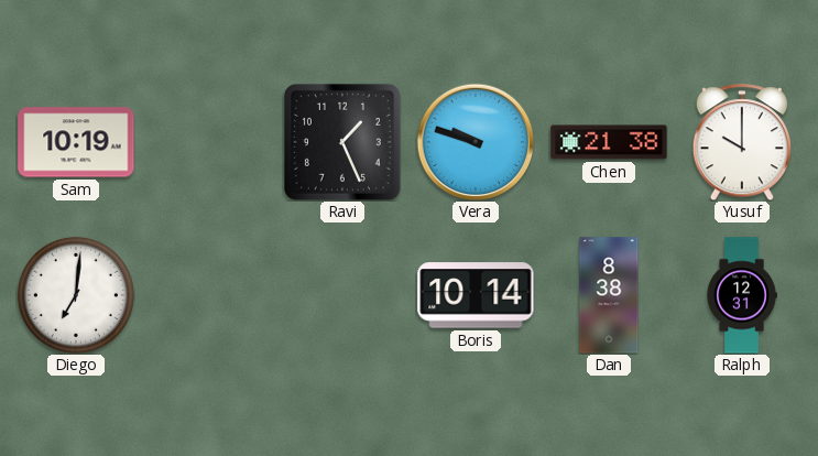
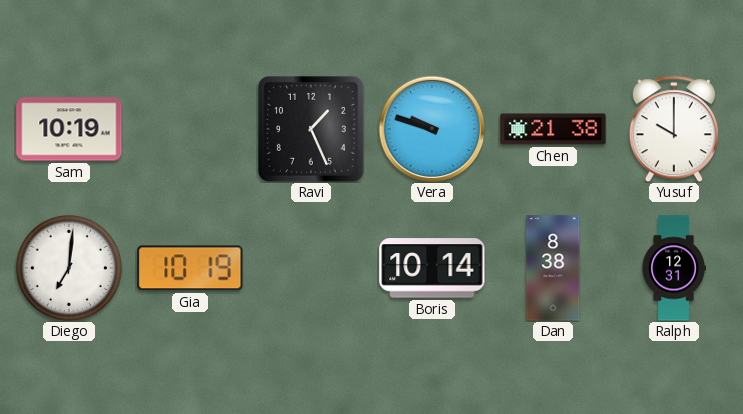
Gia: none -> 10:19 (190, 268)
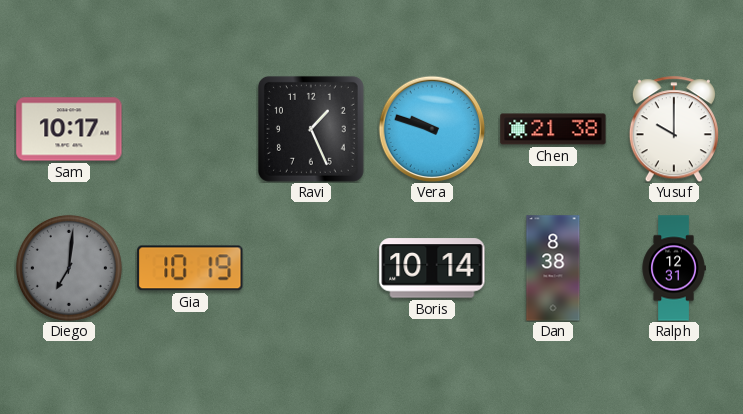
Sam: 10:19 -> 10:17 (69, 129)
Diego dial: white -> grey (69, 268)
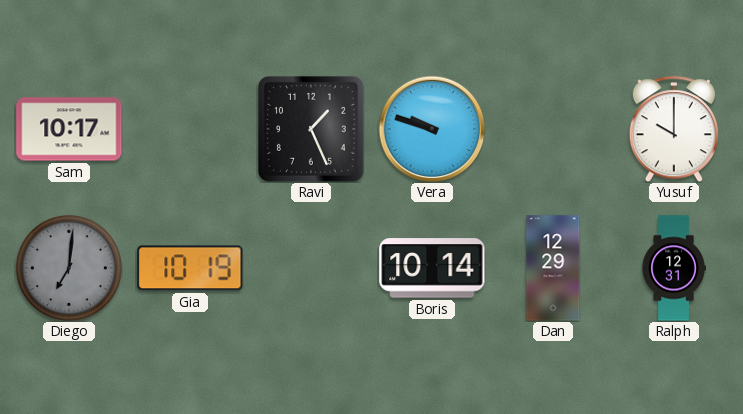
Chen: 21:38 -> none (553, 129)
Dan: 8:38 -> 12:29 (553, 268)
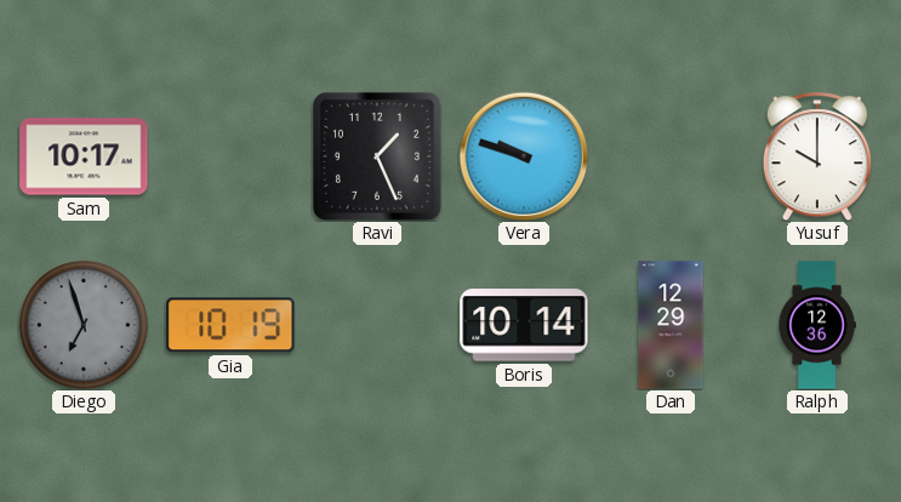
Diego: 7:01 -> 6:57 (84, 325)
Ralph: 12:31 -> 12:36 (817, 325)
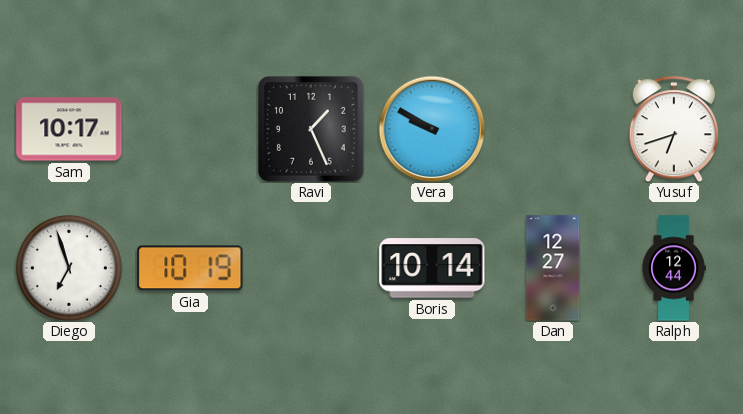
Vera: 9:48 -> 9:50 (432, 129)
Yusuf: 10:00 -> 6:42 (674, 129)
Diego dial: grey -> white (69, 268)
Dan: 12:29 -> 12:27 (553, 268)
Ralph: 12:36 -> 12:44 (674, 268)
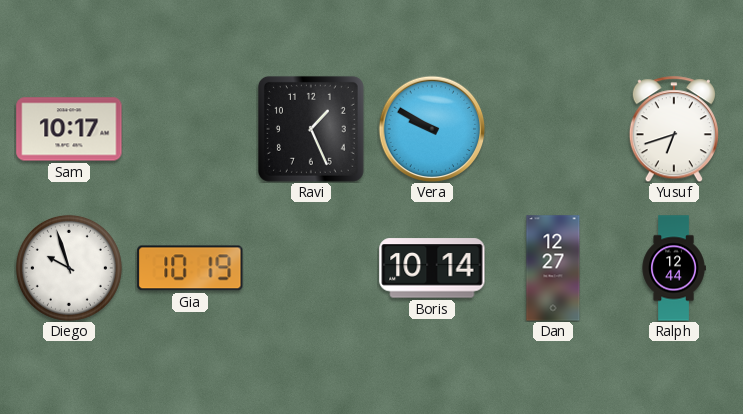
Diego: 6:57 -> 9:57 (69, 268)
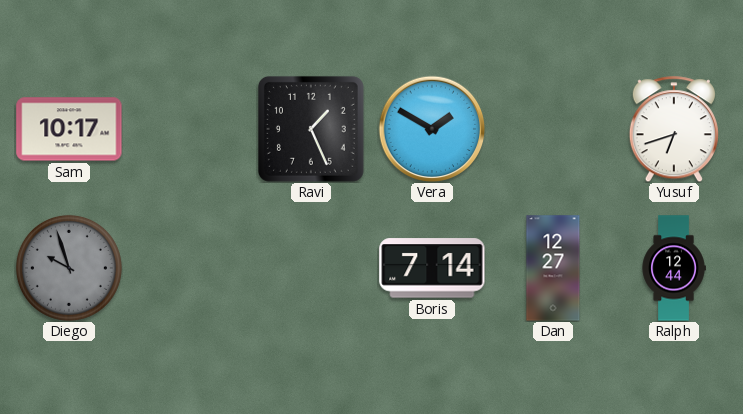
Vera: 9:50 -> 1:50 (432, 129)
Diego dial: white -> grey (69, 268)
Gia: 10:19 -> none (190, 268)
Boris: 10:14 -> 7:14 (432, 268)
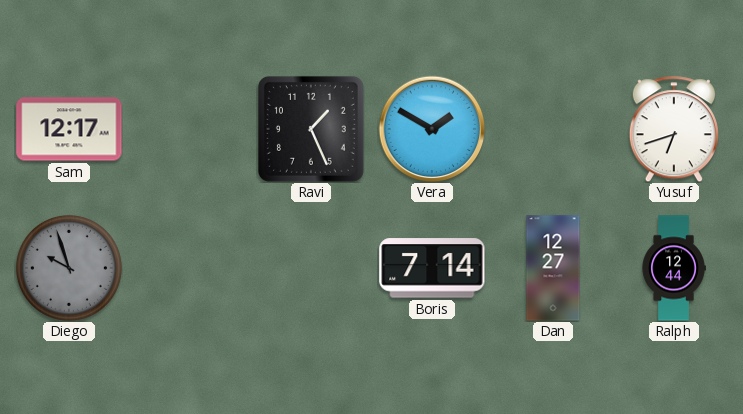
Sam: 10:17 -> 12:17 (69, 129)
